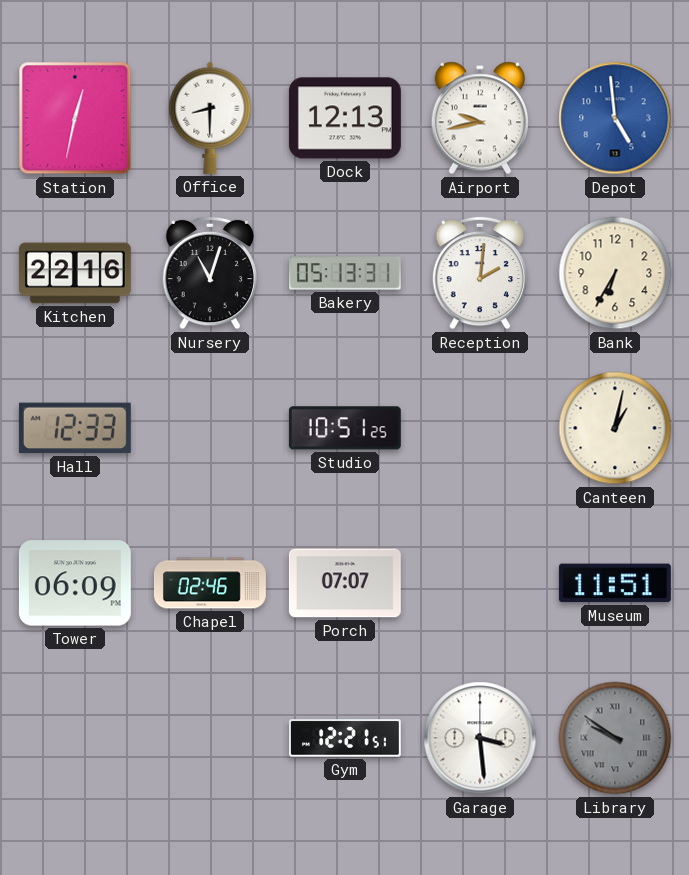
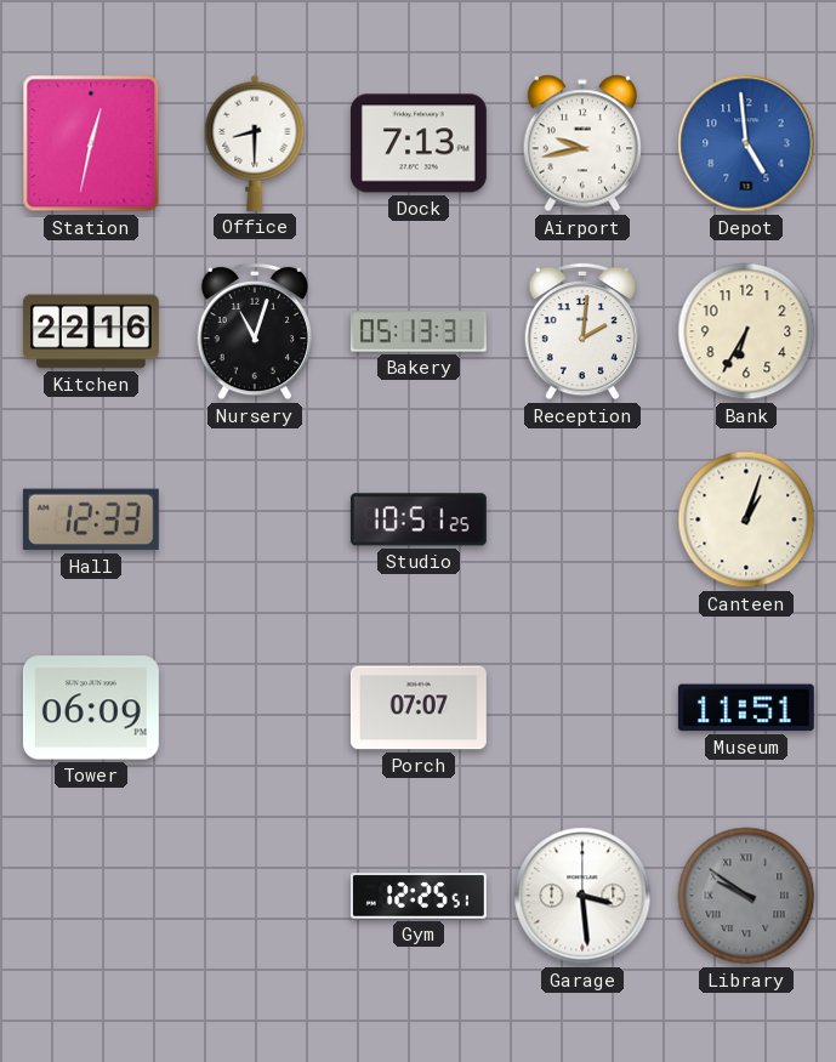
Dock: 12:13 -> 7:13 (419, 143)
Canteen: 1:02 -> 1:03 (746, 519)
Chapel: 02:46 -> none (210, 583)
Gym: 12:21 -> 12:25 (419, 896)
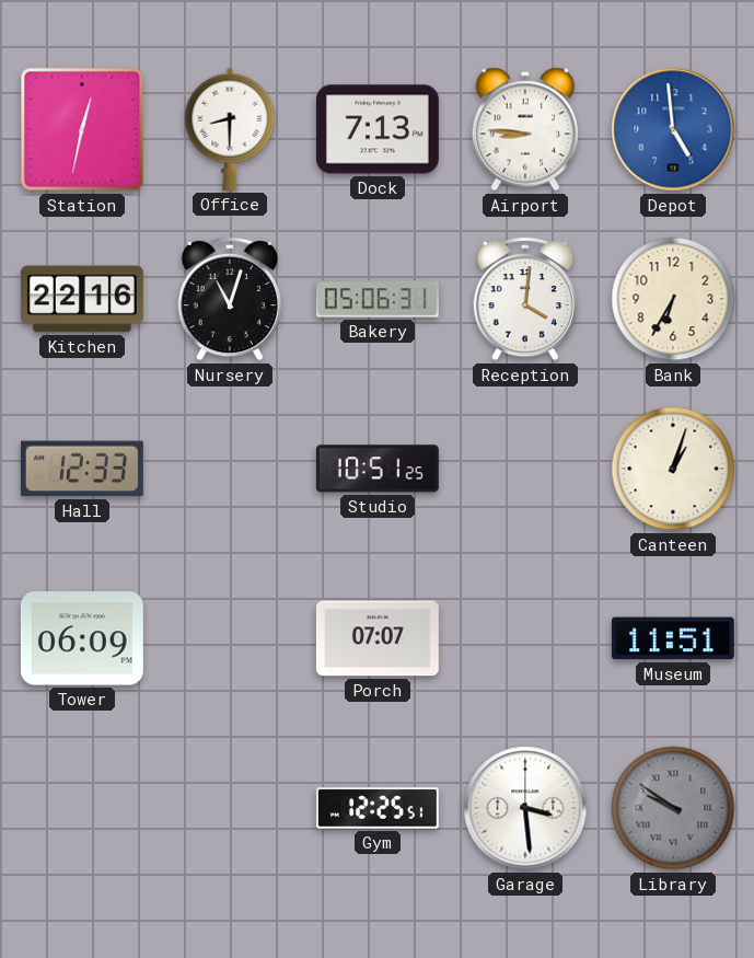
Airport: 9:43 -> 8:46 (525, 129)
Bakery: 05:13 -> 05:06 (378, 299)
Reception: 2:01 -> 4:01 (525, 299)
